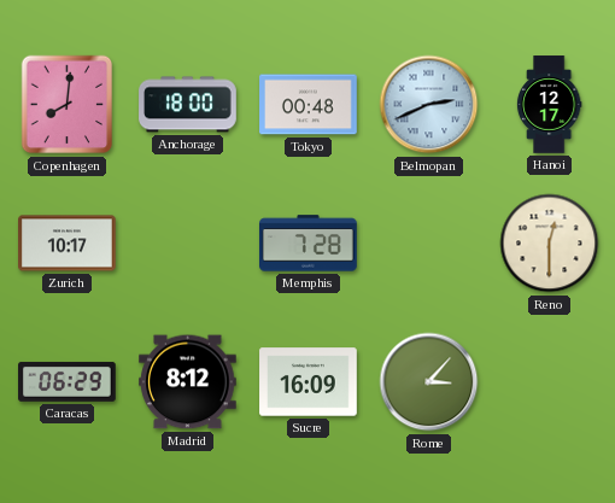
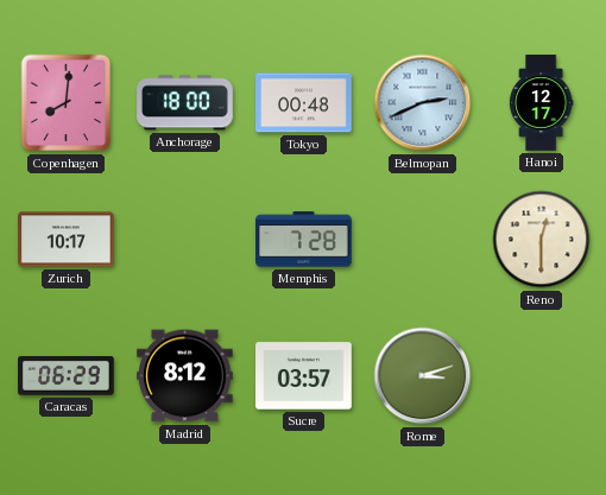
Sucre: 16:09 -> 03:57 (304, 376)
Rome: 3:07 -> 3:12 (423, 376)
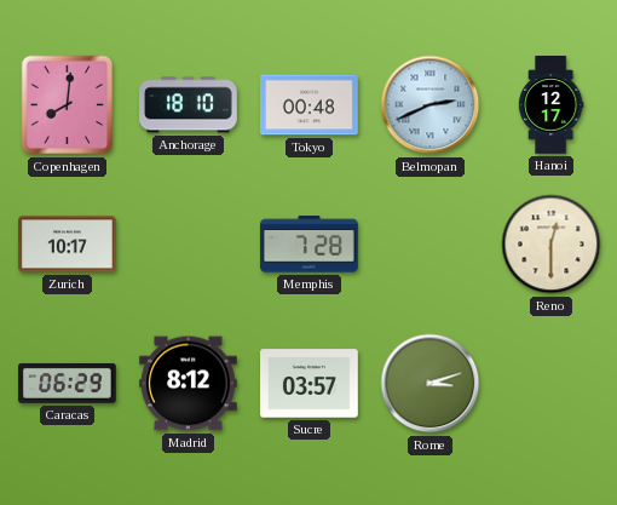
Anchorage: 18:00 -> 18:10 (189, 105)
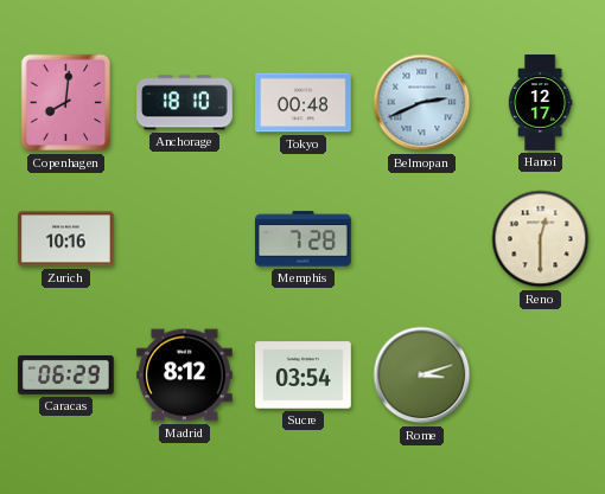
Zurich: 10:17 -> 10:16 (66, 239)
Sucre: 03:57 -> 03:54 (304, 376)
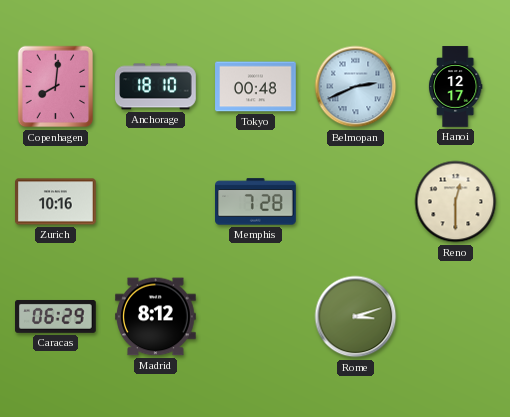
Sucre: 03:54 -> none (304, 376)
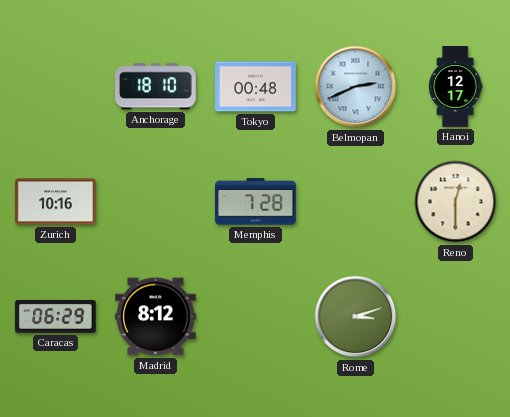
Copenhagen: 8:01 -> none (56, 87)
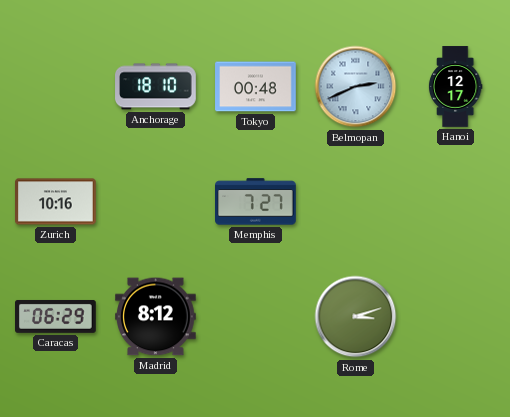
Memphis: 7:28 -> 7:27 (256, 202)
Reno: 12:30 -> none (456, 202)
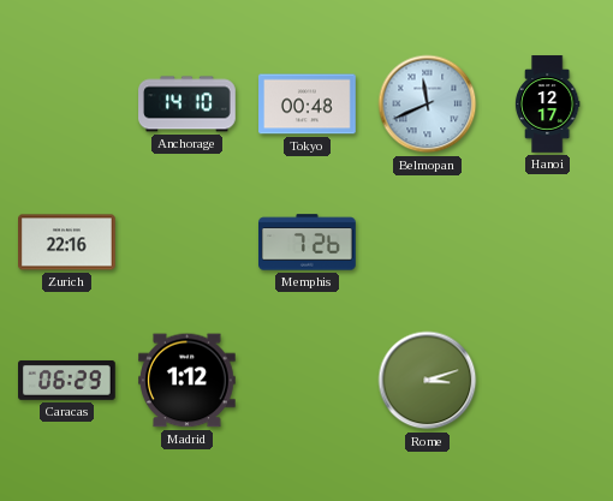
Anchorage: 18:10 -> 14:10 (188, 105)
Belmopan: 2:41 -> 11:41 (428, 105)
Zurich: 10:16 -> 22:16 (67, 243)
Memphis: 7:27 -> 7:26 (308, 243)
Madrid: 8:12 -> 1:12 (188, 381)
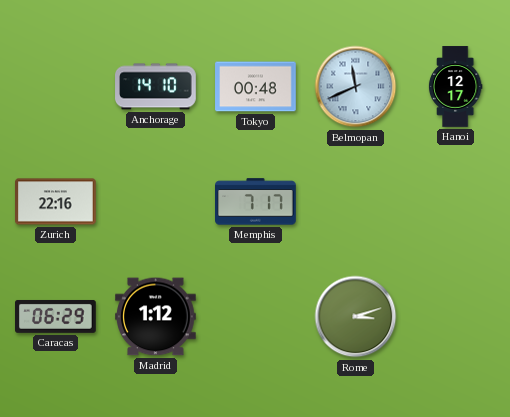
Memphis: 7:26 -> 7:17 (256, 202)
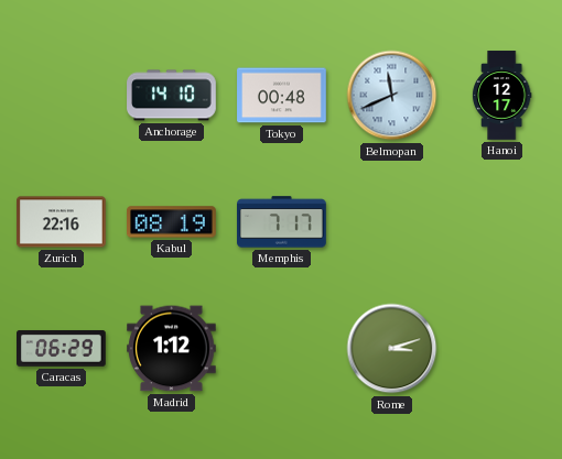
Kabul: none -> 08:19 (172, 222)
